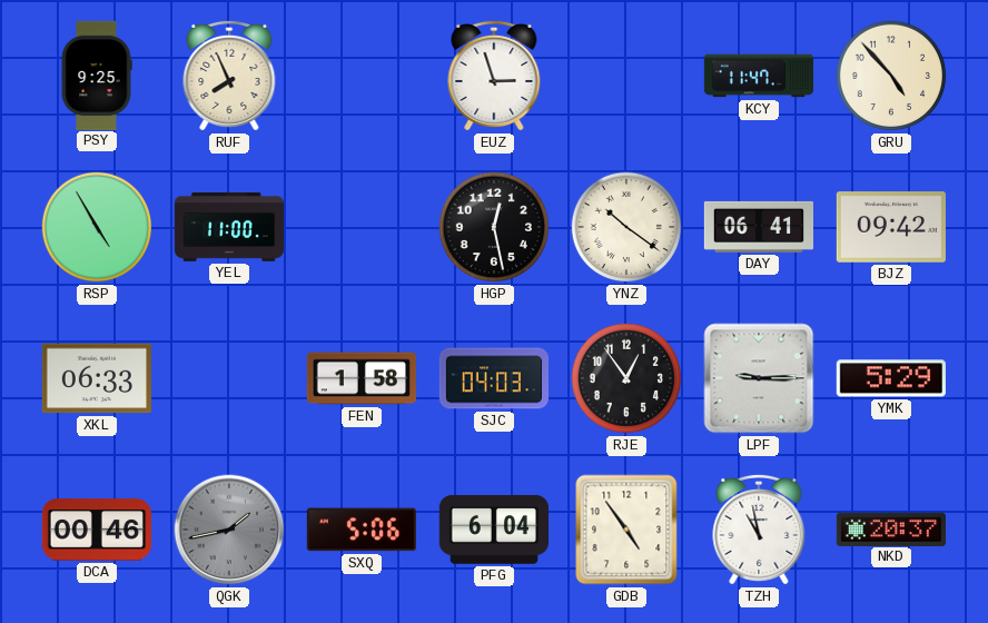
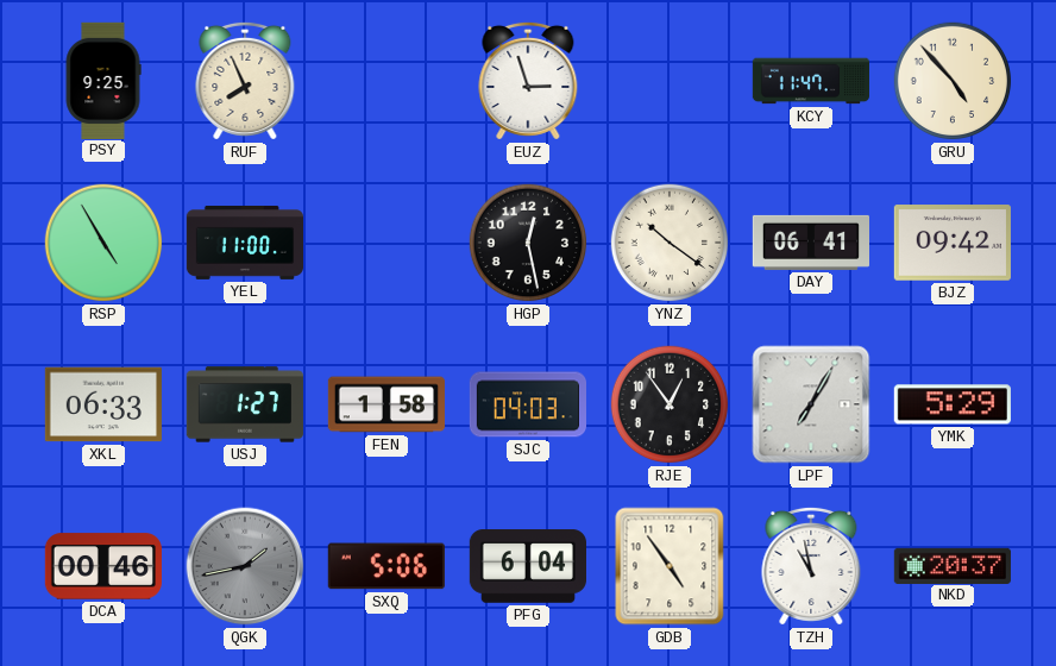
USJ: none -> 1:27 (245, 404)
LPF: 9:15 -> 7:05 (811, 404)
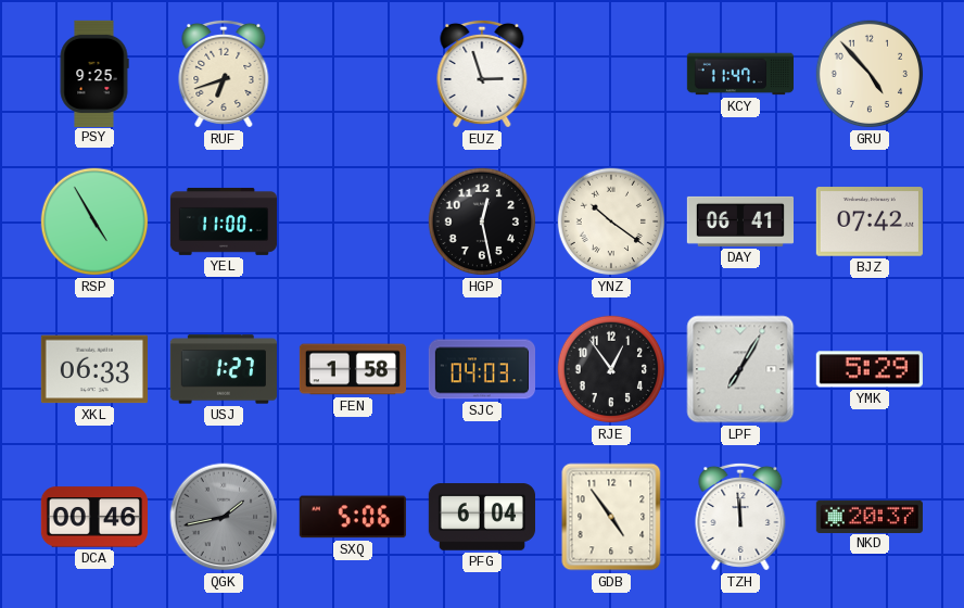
RUF: 7:56 -> 6:42 (224, 74)
BJZ: 09:42 -> 07:42 (870, 221)
TZH: 10:58 -> 11:59 (740, 517)
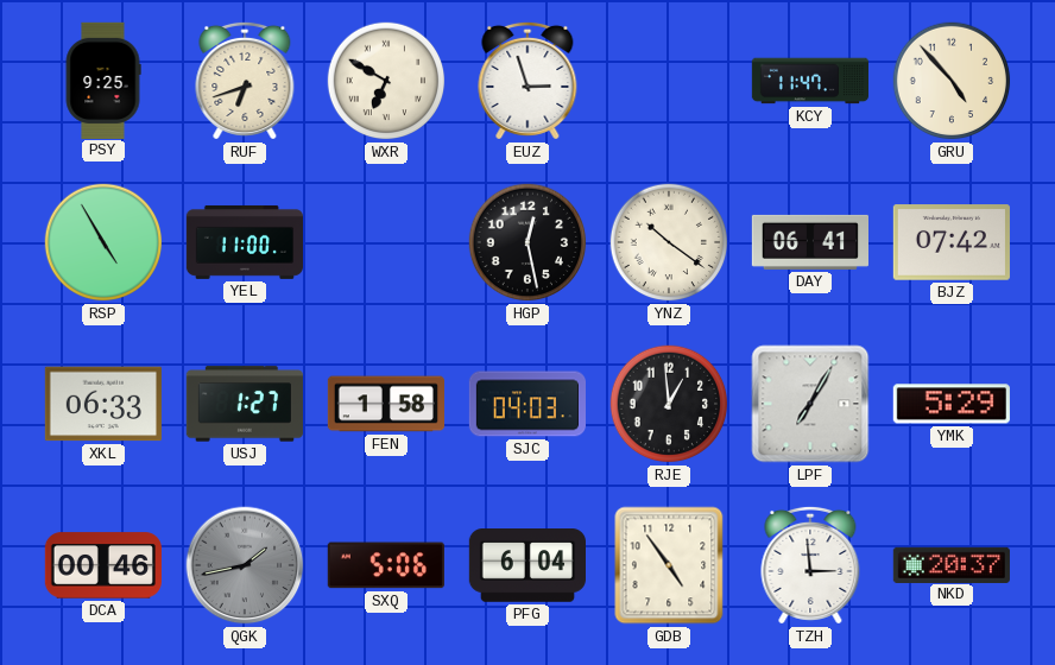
WXR: none -> 6:50 (386, 81)
RJE: 12:54 -> 12:59 (669, 404)
TZH: 11:59 -> 2:59 (810, 565)
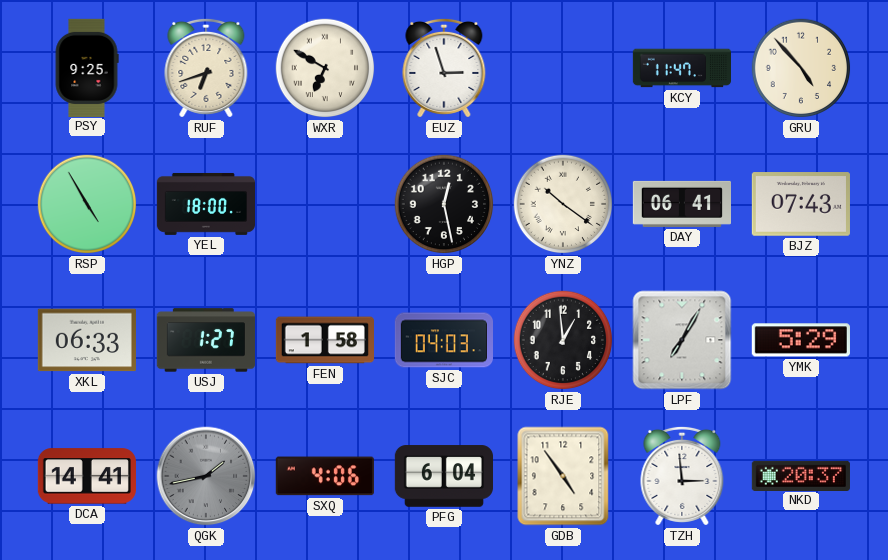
YEL: 11:00 -> 18:00 (205, 204)
BJZ: 07:42 -> 07:43 (801, 204)
DCA: 00:46 -> 14:41 (86, 476)
SXQ: 5:06 -> 4:06 (325, 476)
